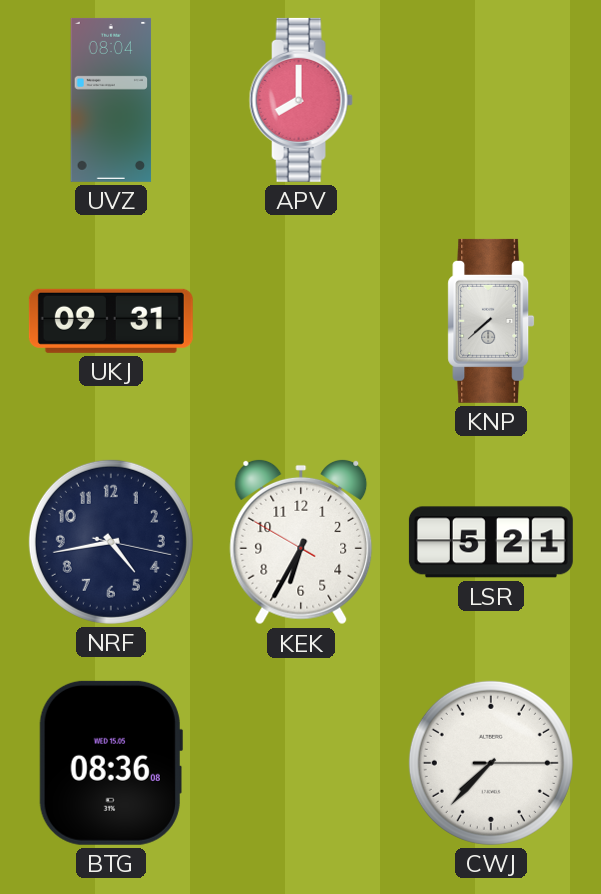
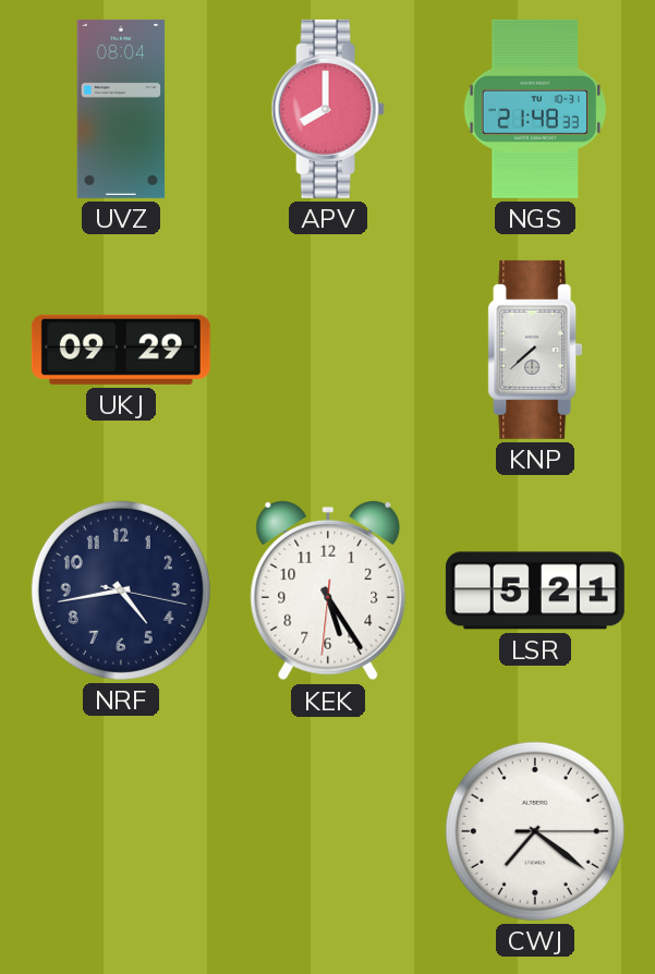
NGS: none -> 21:48 (535, 109)
UKJ: 09:31 -> 09:29 (121, 350)
KEK: 6:34 -> 5:24 (328, 591)
BTG: 08:36 -> none (111, 763)
CWJ: 7:37 -> 7:21 (535, 831)
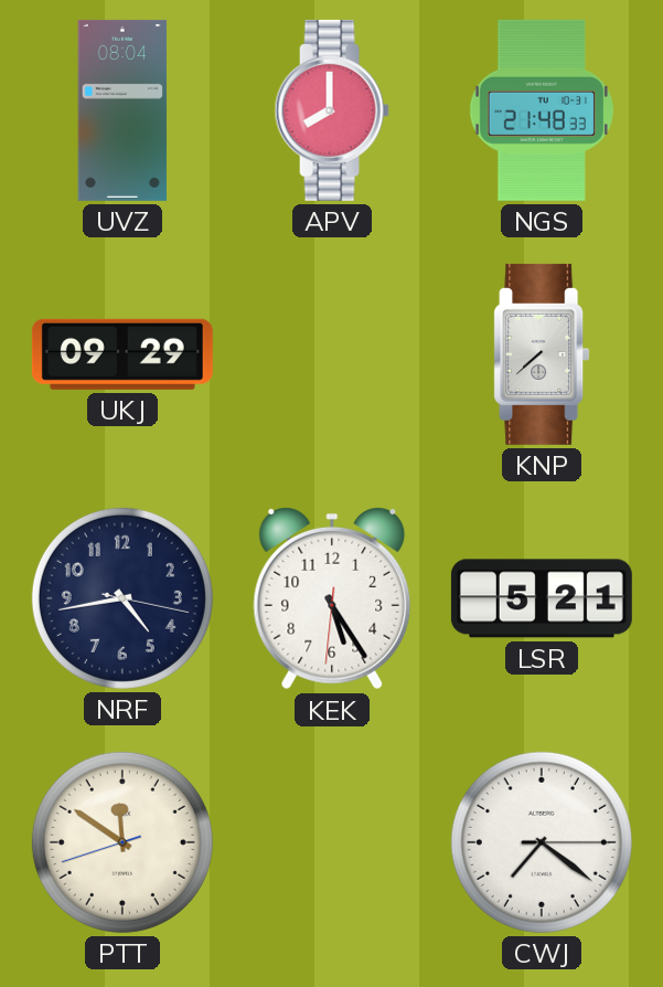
PTT: none -> 11:50 (122, 842)
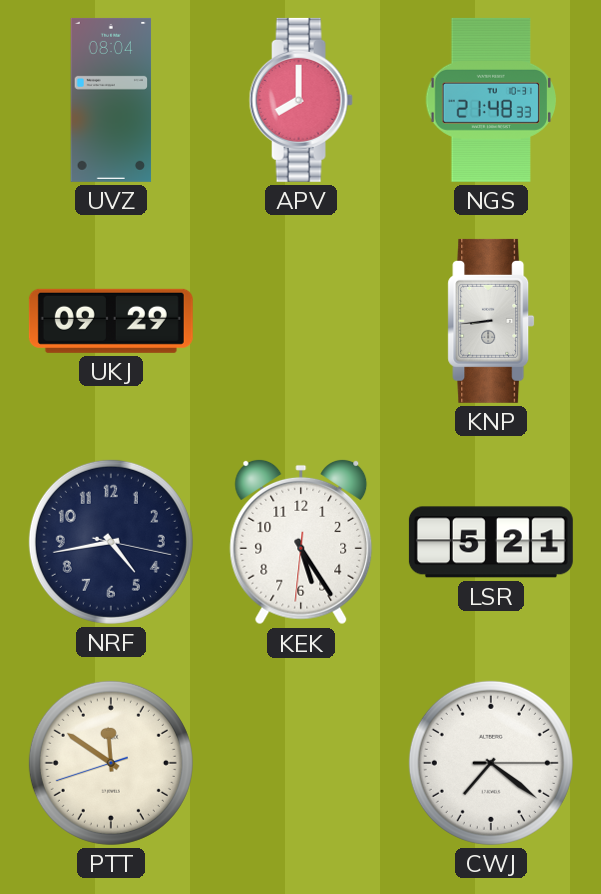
KNP: 7:38 -> 8:44 (491, 321)
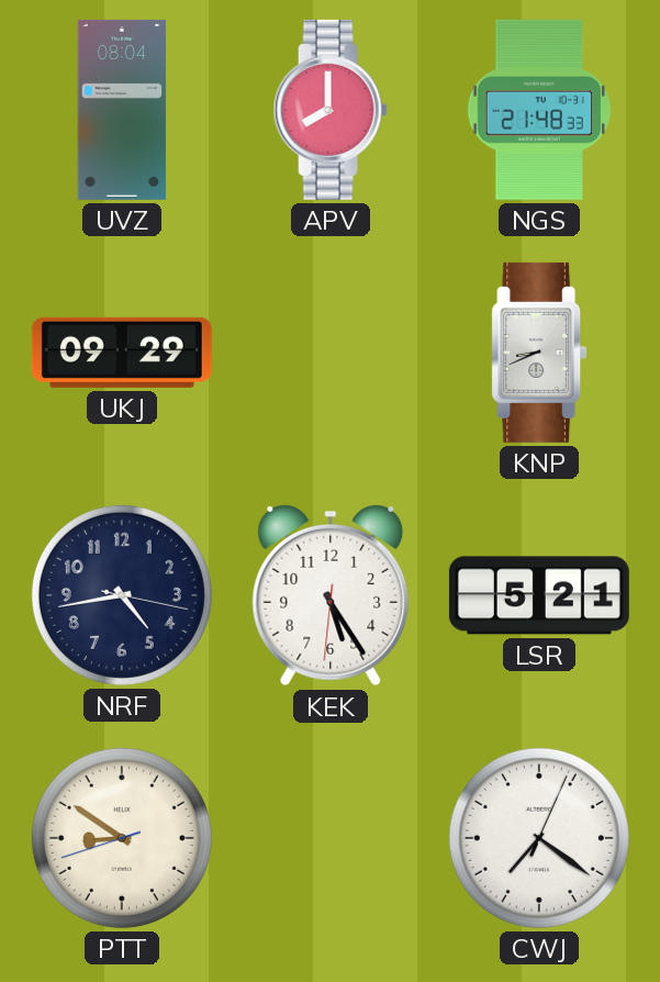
KNP: 8:44 -> 8:41 (539, 353)
PTT: 11:50 -> 8:50 (122, 838)
CWJ: 7:21:15 -> 7:21:04 (539, 838)
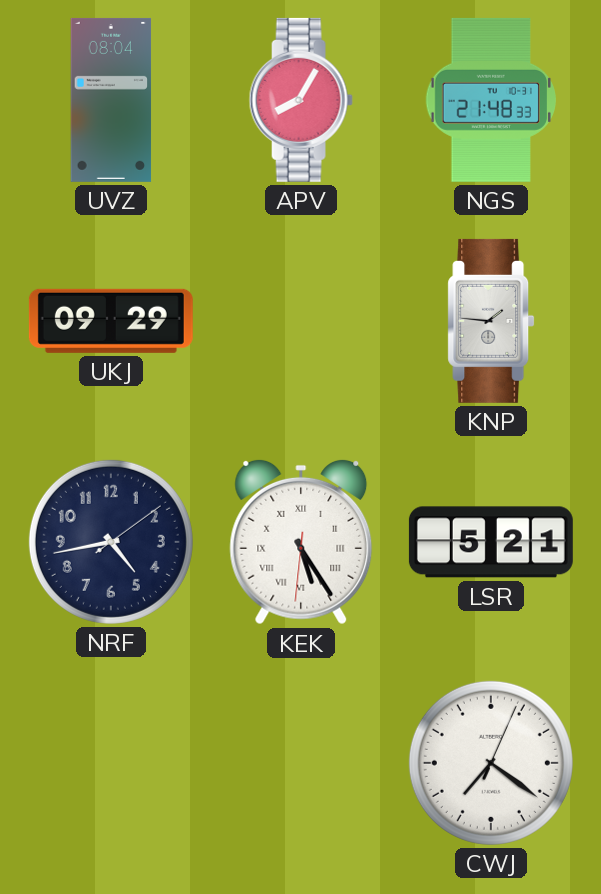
APV: 8:00 -> 8:05 (301, 100)
KNP: 8:41 -> 1:46 (491, 321)
NRF: 4:43:17 -> 4:43:09 (111, 542)
KEK numerals: Arabic -> Roman (301, 542)
PTT: 8:50 -> none (122, 838)
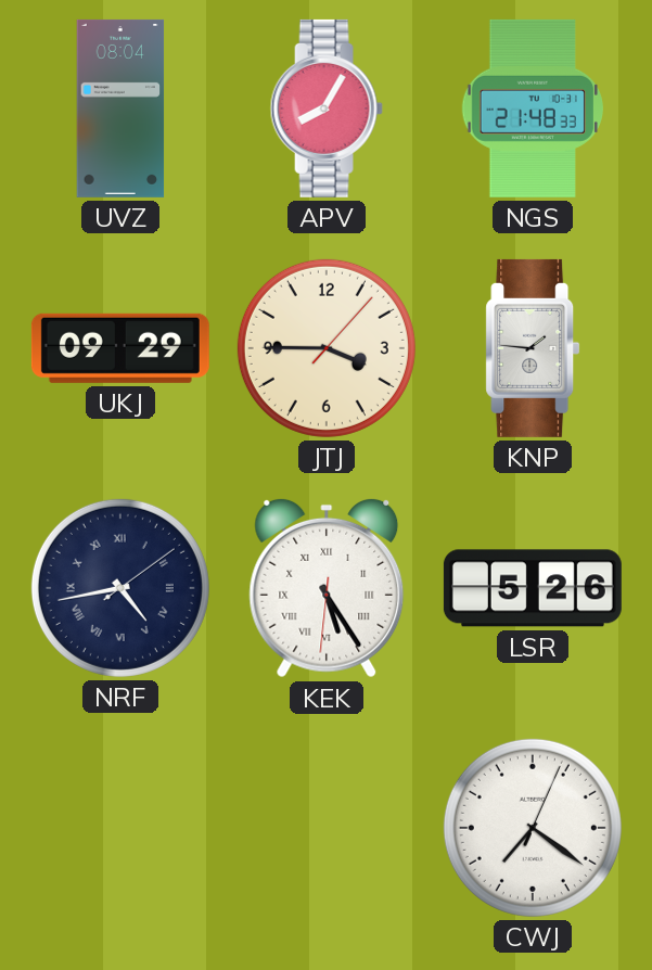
JTJ: none -> 3:45 (327, 348)
NRF numerals: Arabic -> Roman (120, 588)
LSR: 5:21 -> 5:26 (533, 588)
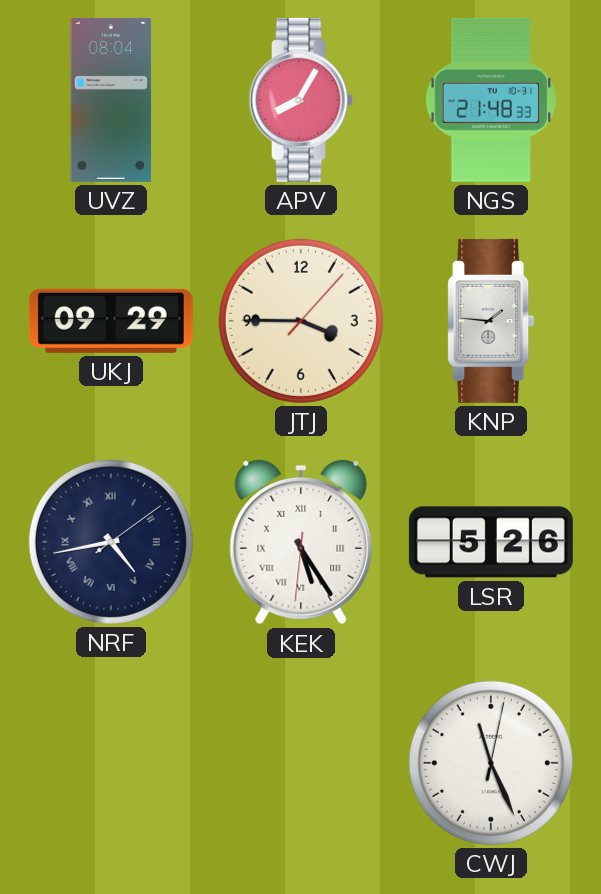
CWJ: 7:21 -> 11:26 (491, 763)
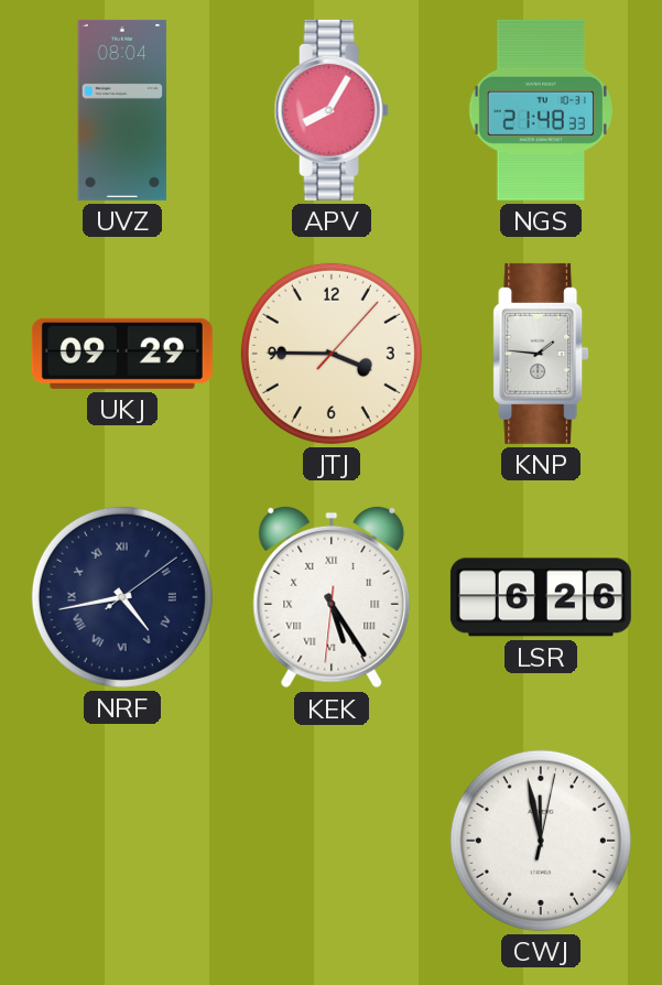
LSR: 5:26 -> 6:26 (541, 597)
CWJ: 11:26 -> 11:58 (541, 841)
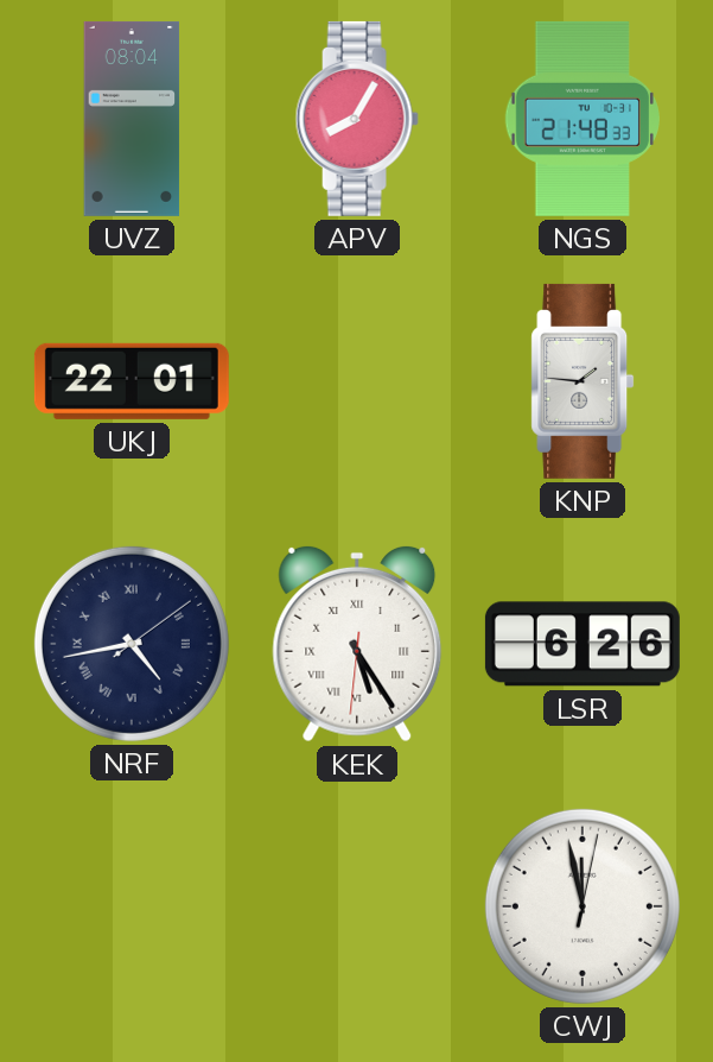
UKJ: 09:29 -> 22:01 (132, 381)
JTJ: 3:45 -> none (332, 354)
